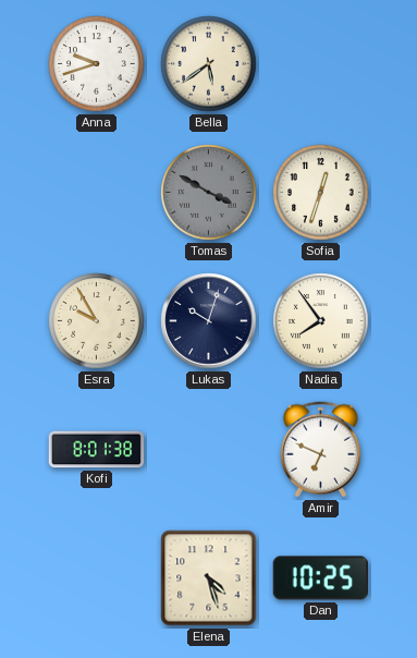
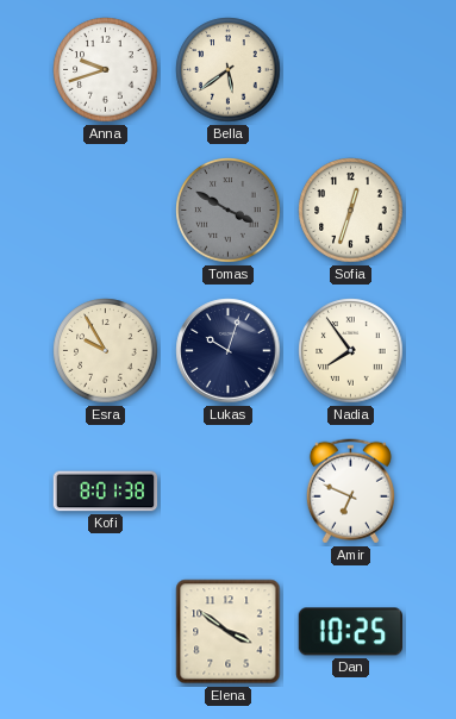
Elena: 4:27 -> 3:51 (229, 632)
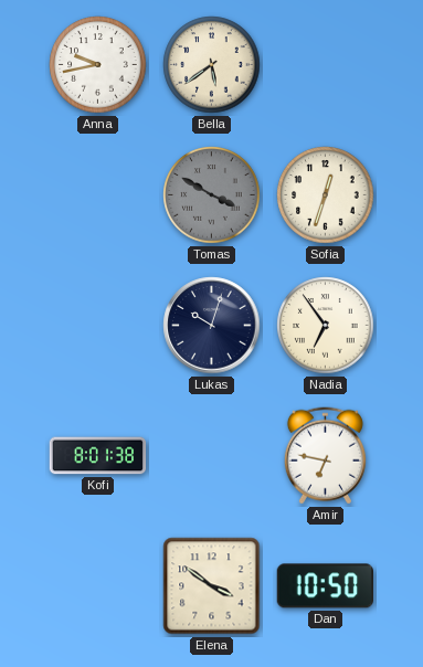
Anna: 9:42 -> 9:43 (98, 65)
Esra: 9:55 -> none (106, 351)
Nadia: 7:54 -> 6:54 (326, 326)
Amir: 6:49 -> 6:47 (325, 456)
Dan: 10:25 -> 10:50 (325, 586)
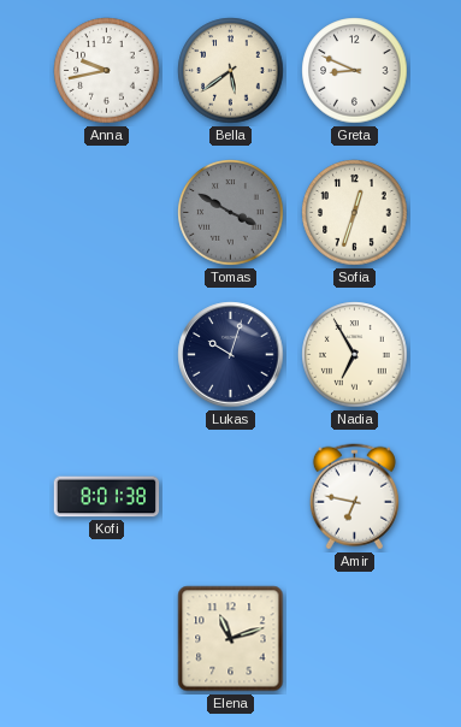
Greta: none -> 8:49 (355, 71)
Nadia: 6:54 -> 6:55 (355, 355)
Elena: 3:51 -> 11:12 (231, 639)
Dan: 10:50 -> none (325, 586)
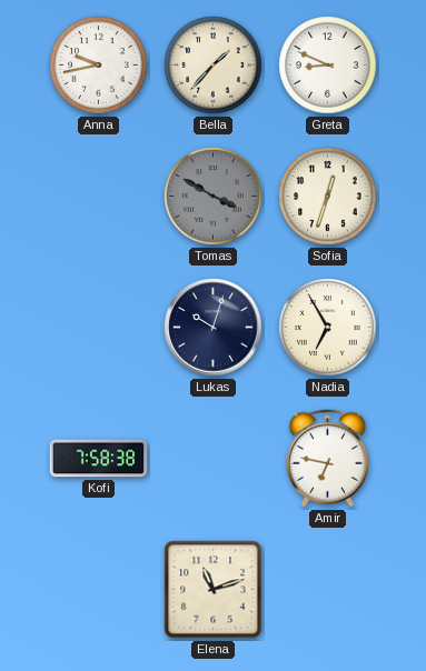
Bella: 5:39 -> 1:37 (214, 66)
Kofi: 8:01 -> 7:58 (99, 459)
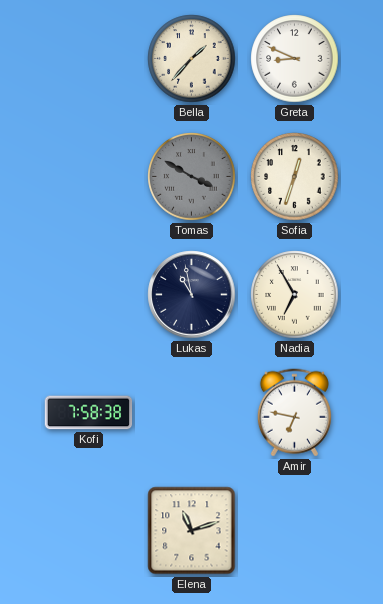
Anna: 9:43 -> none (99, 66)
Lukas: 10:03 -> 10:58 (192, 295)
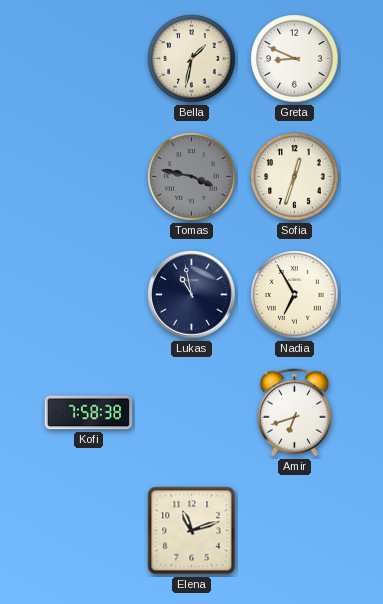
Bella: 1:37 -> 1:32 (192, 59)
Tomas: 3:50 -> 3:47 (192, 177)
Amir: 6:47 -> 6:42 (294, 413)
